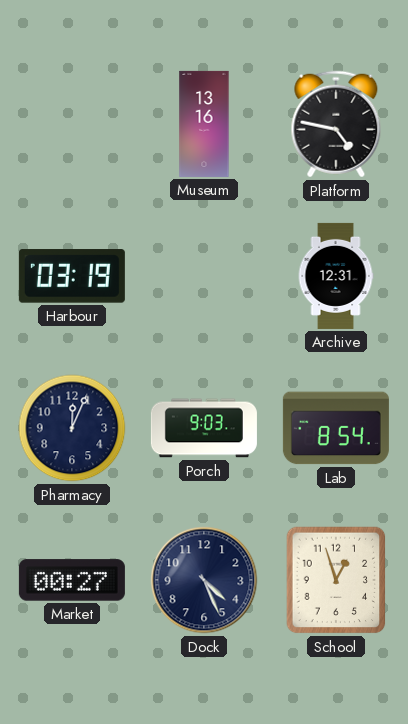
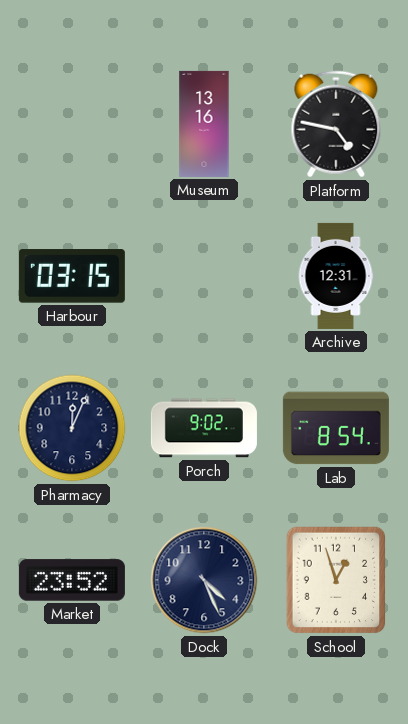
Harbour: 03:19 -> 03:15 (72, 276)
Porch: 9:03 -> 9:02 (204, 428)
Market: 00:27 -> 23:52 (72, 580)
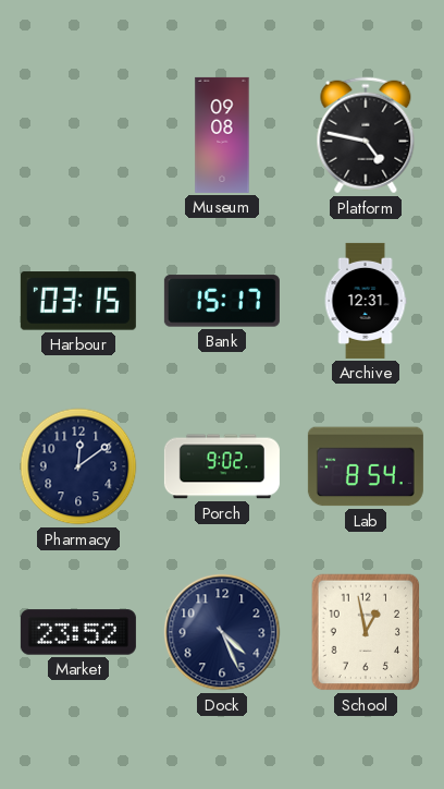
Museum: 13:16 -> 09:08 (222, 135)
Bank: none -> 15:17 (222, 301)
Pharmacy: 12:04 -> 12:09 (78, 466)
School: 12:57 -> 12:58 (366, 632)
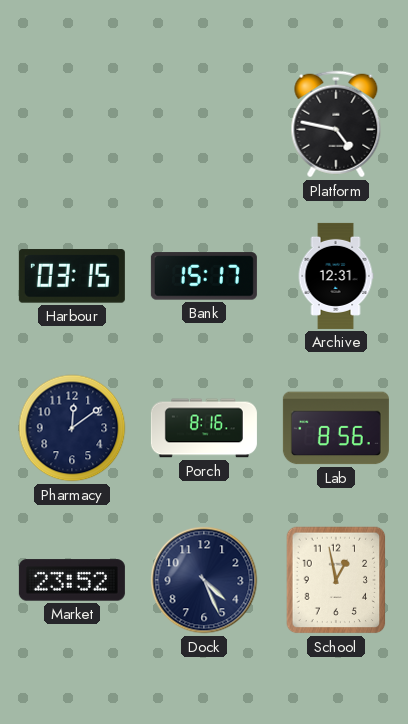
Museum: 09:08 -> none (222, 135)
Porch: 9:02 -> 8:16 (204, 428)
Lab: 8:54 -> 8:56 (336, 428)
